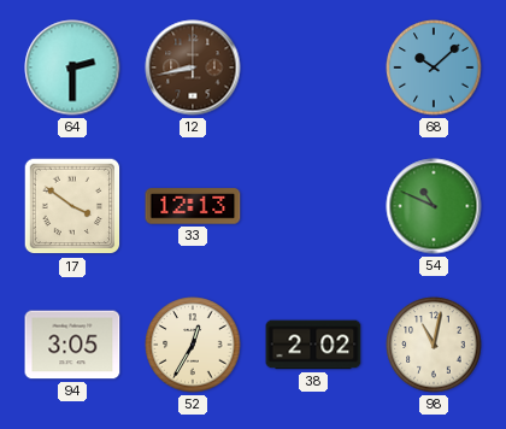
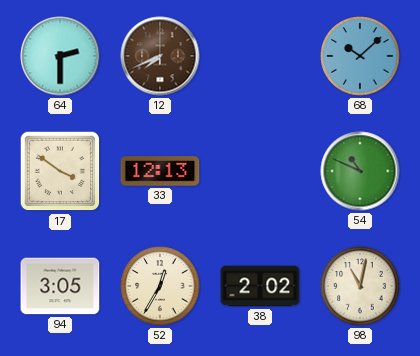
12: 8:43 -> 7:41 (160, 56)
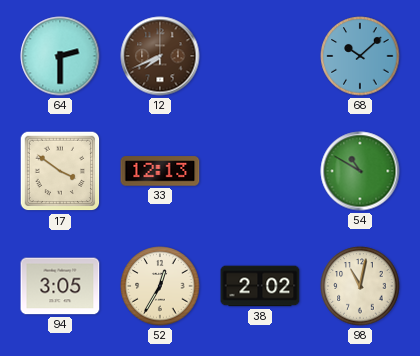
54: 10:49 -> 10:50 (360, 171)
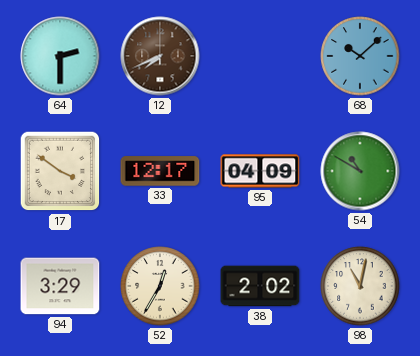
33: 12:13 -> 12:17 (160, 171)
95: none -> 04:09 (260, 171)
94: 3:05 -> 3:29 (60, 286)
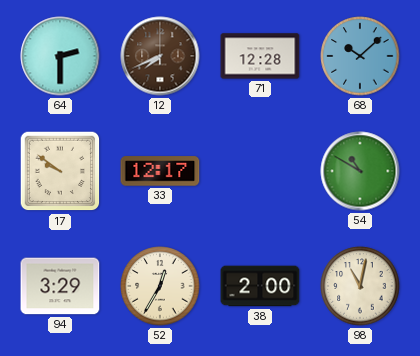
71: none -> 12:28 (260, 56)
17: 3:51 -> 9:51 (60, 171)
95: 04:09 -> none (260, 171)
38: 2:02 -> 2:00 (260, 286)
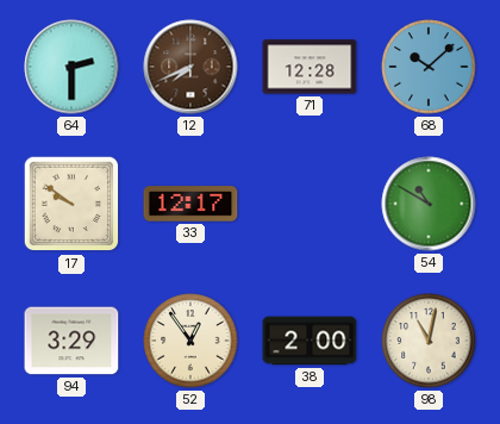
52: 12:35 -> 12:54 (190, 341)
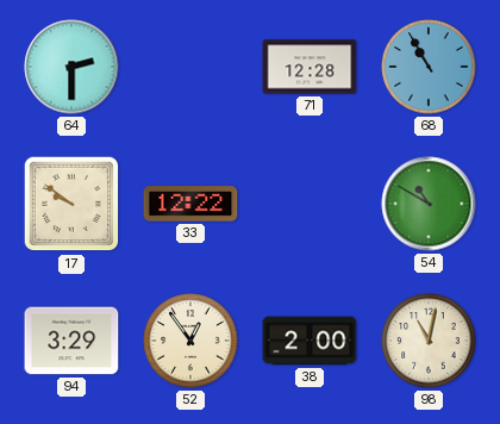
12: 7:41 -> none (190, 67)
68: 10:08 -> 10:55 (429, 67)
33: 12:17 -> 12:22 (190, 204)
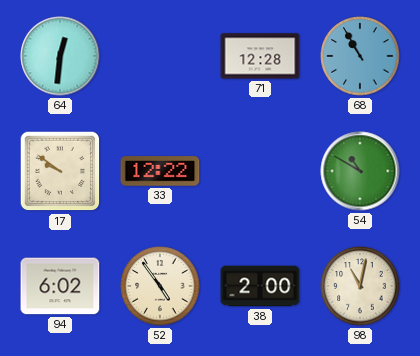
64: 2:30 -> 12:31 (60, 56)
94: 3:29 -> 6:02 (60, 286)
52: 12:54 -> 4:54 (160, 286)
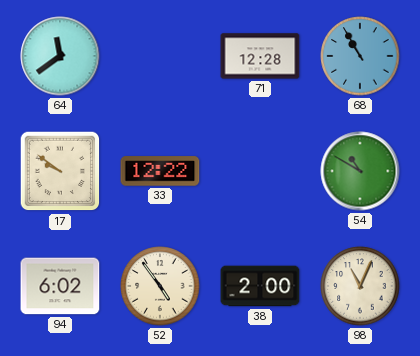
64: 12:31 -> 11:39 (60, 56)
98: 11:02 -> 11:04 (360, 286)
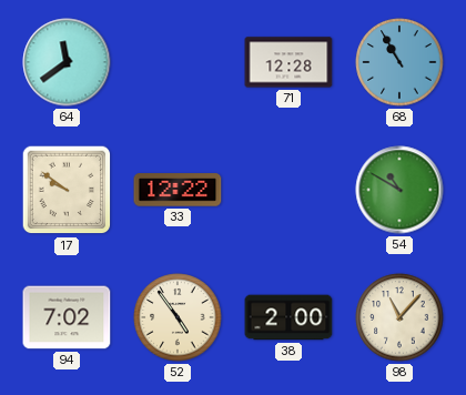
94: 6:02 -> 7:02 (67, 317)
98: 11:04 -> 11:07 (399, 317)
